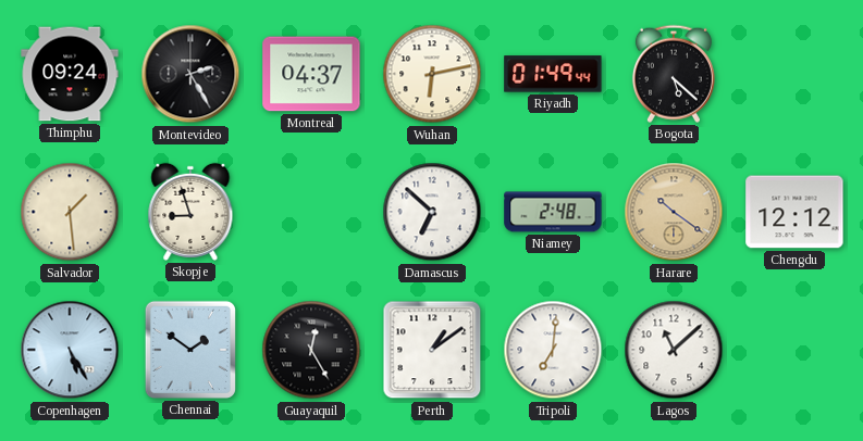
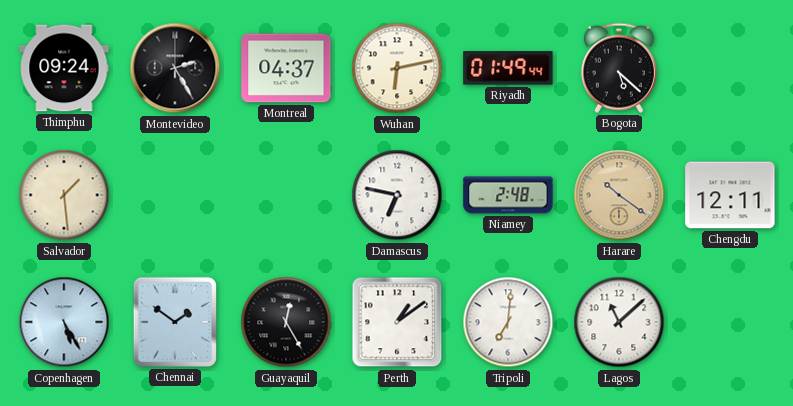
Skopje: 8:57 -> none (190, 212)
Damascus: 6:52 -> 6:47 (397, 195)
Chengdu: 12:12 -> 12:11 (730, 195)
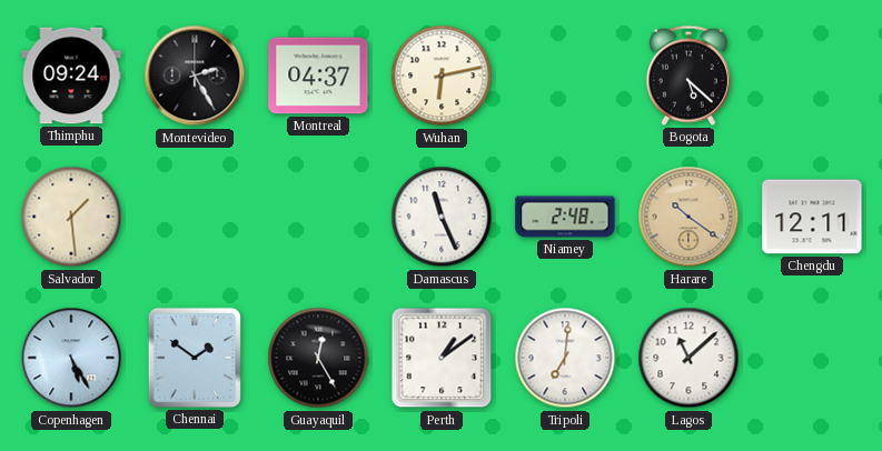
Riyadh: 01:49 -> none (508, 68)
Damascus: 6:47 -> 11:26 (442, 217)
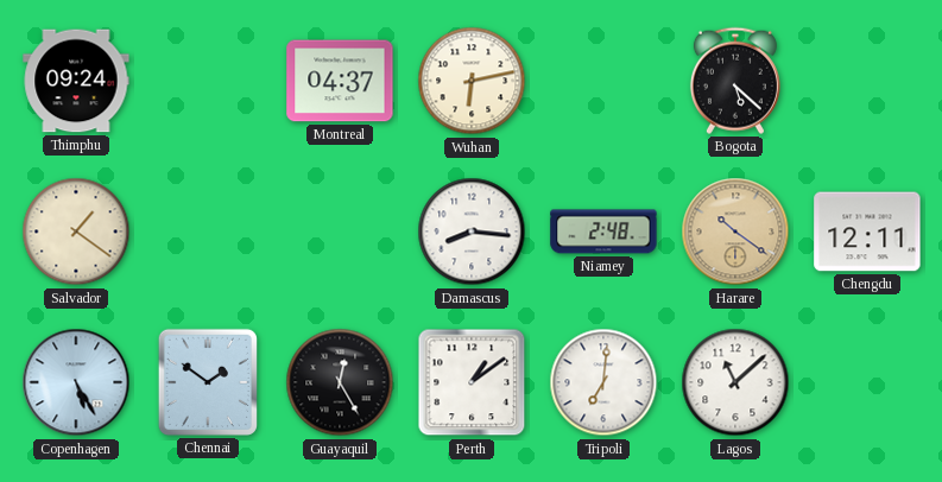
Montevideo: 2:25 -> none (195, 76)
Salvador: 1:29 -> 1:21 (76, 232)
Damascus: 11:26 -> 8:16 (472, 232)
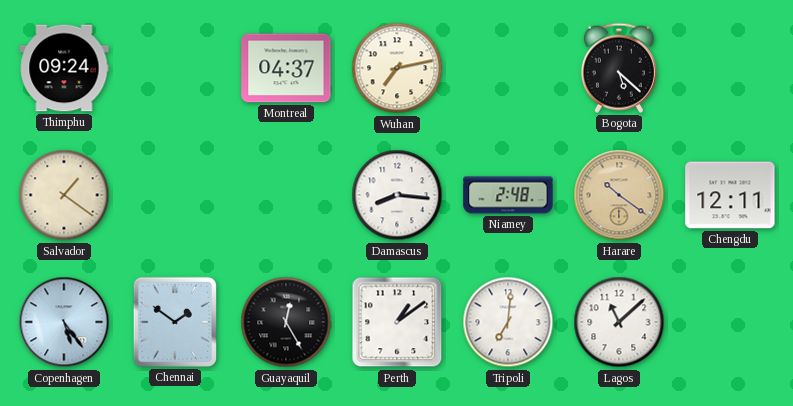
Wuhan: 6:13 -> 7:13 (397, 68)
Copenhagen: 5:25 -> 5:24 (64, 322)
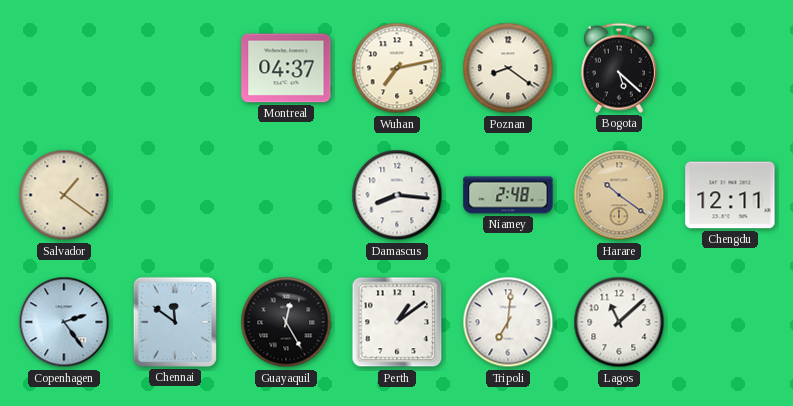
Thimphu: 09:24 -> none (64, 68)
Poznan: none -> 8:21 (508, 68)
Copenhagen: 5:24 -> 2:24 (64, 322)
Chennai: 1:51 -> 11:51 (175, 322)
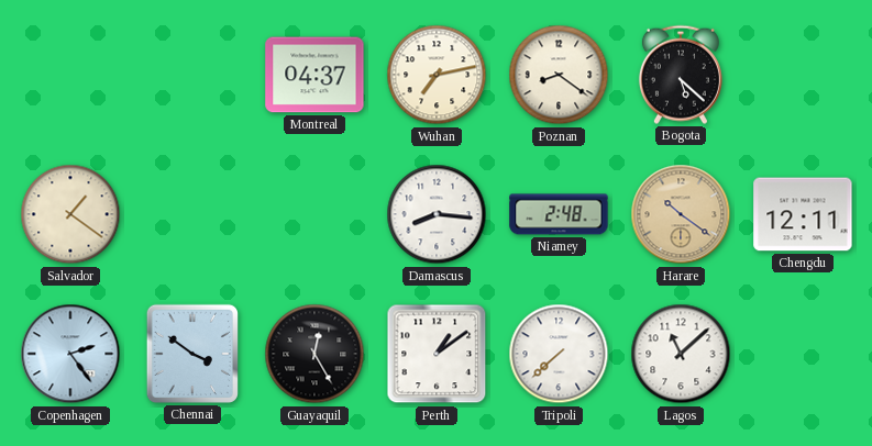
Chennai: 11:51 -> 3:51 (192, 354)
Tripoli: 7:01 -> 7:38 (559, 354)
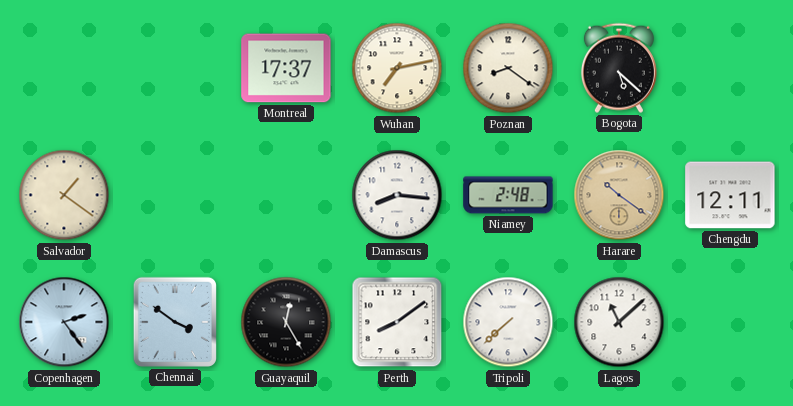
Montreal: 04:37 -> 17:37 (286, 68)
Perth: 1:09 -> 8:09 (397, 322)
